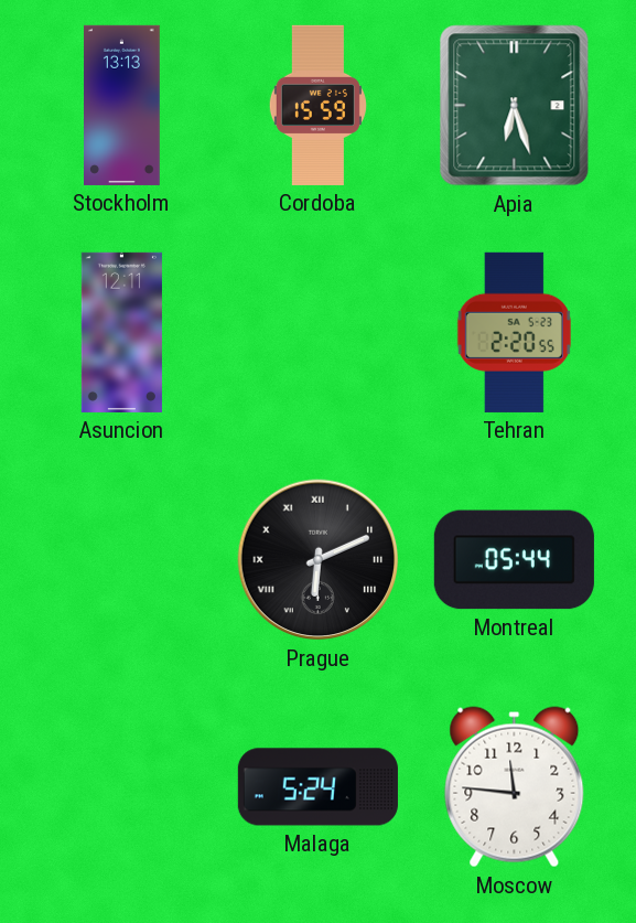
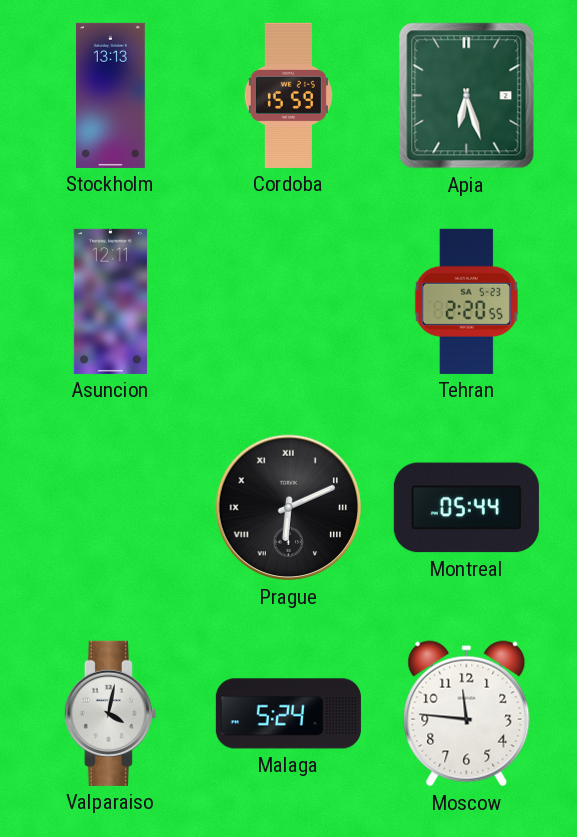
Valparaiso: none -> 4:02 (110, 713)
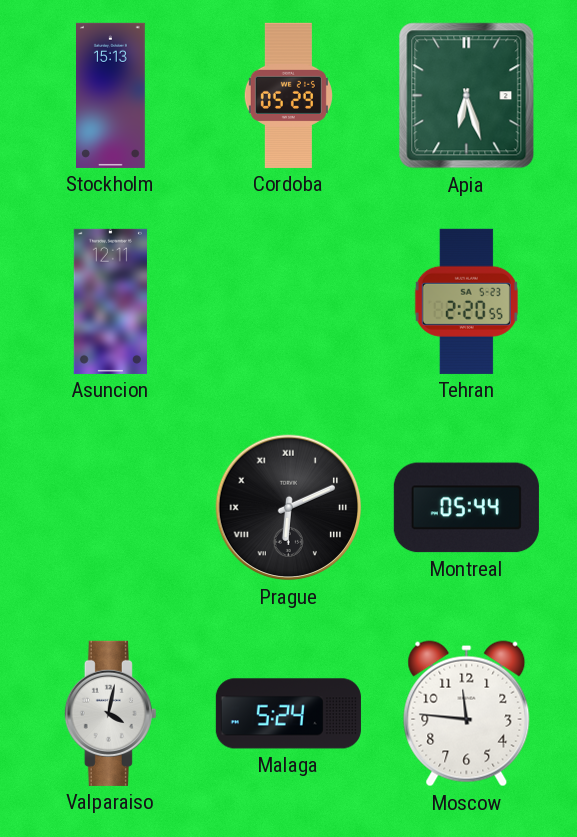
Stockholm: 13:13 -> 15:13 (111, 95)
Cordoba: 15:59 -> 05:29 (288, 95)
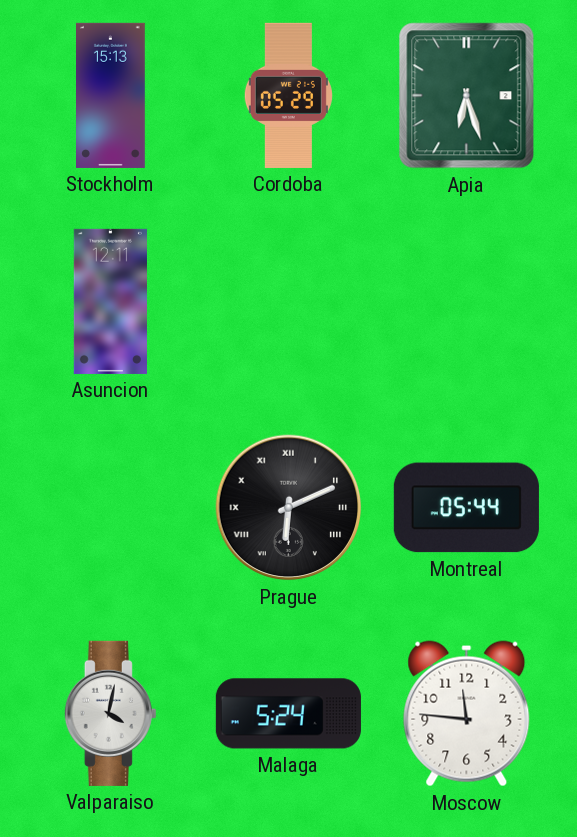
Tehran: 2:20 -> none (466, 301)
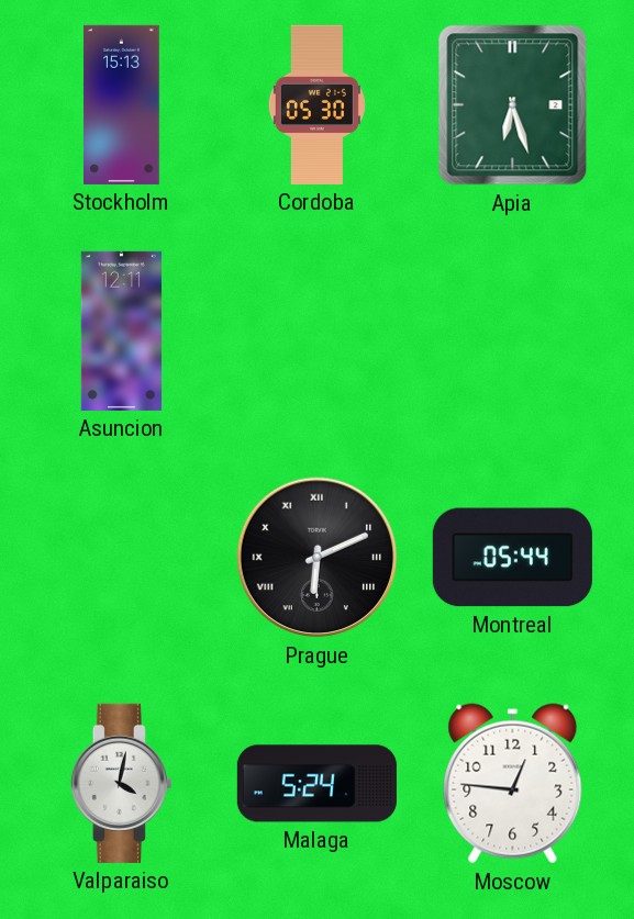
Cordoba: 05:29 -> 05:30 (316, 104)
Moscow: 11:46 -> 12:46 (513, 784)
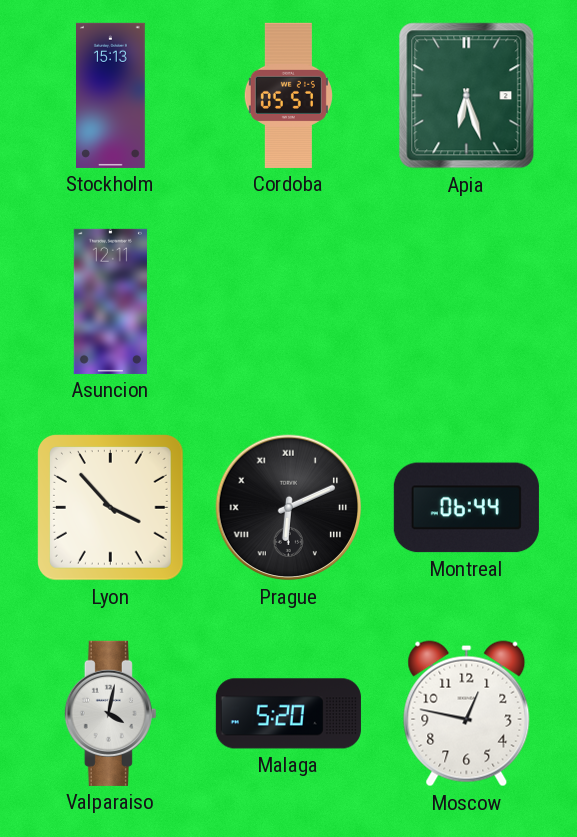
Cordoba: 05:30 -> 05:57 (288, 95)
Lyon: none -> 3:53 (111, 508)
Montreal: 05:44 -> 06:44 (466, 508)
Malaga: 5:24 -> 5:20 (288, 714)
Moscow: 12:46 -> 12:47 (467, 714)
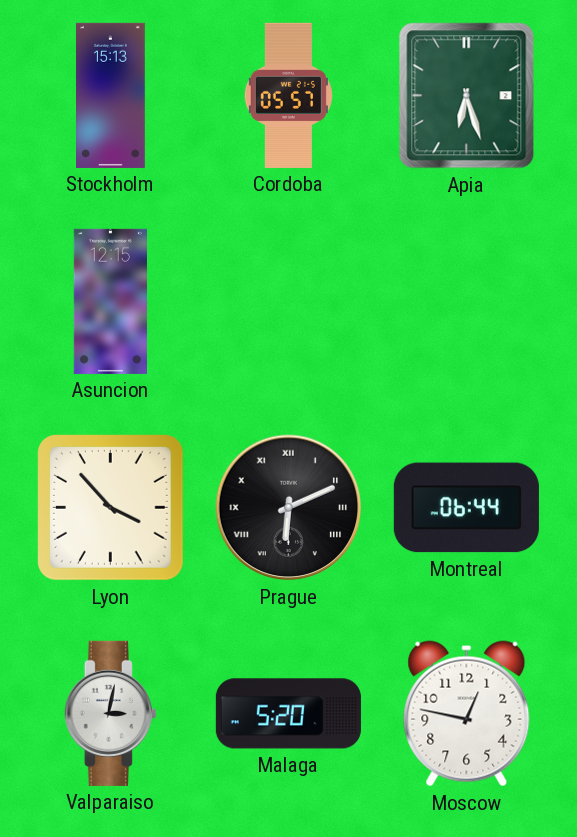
Asuncion: 12:11 -> 12:15 (110, 301)
Valparaiso: 4:02 -> 3:02 (110, 713)
